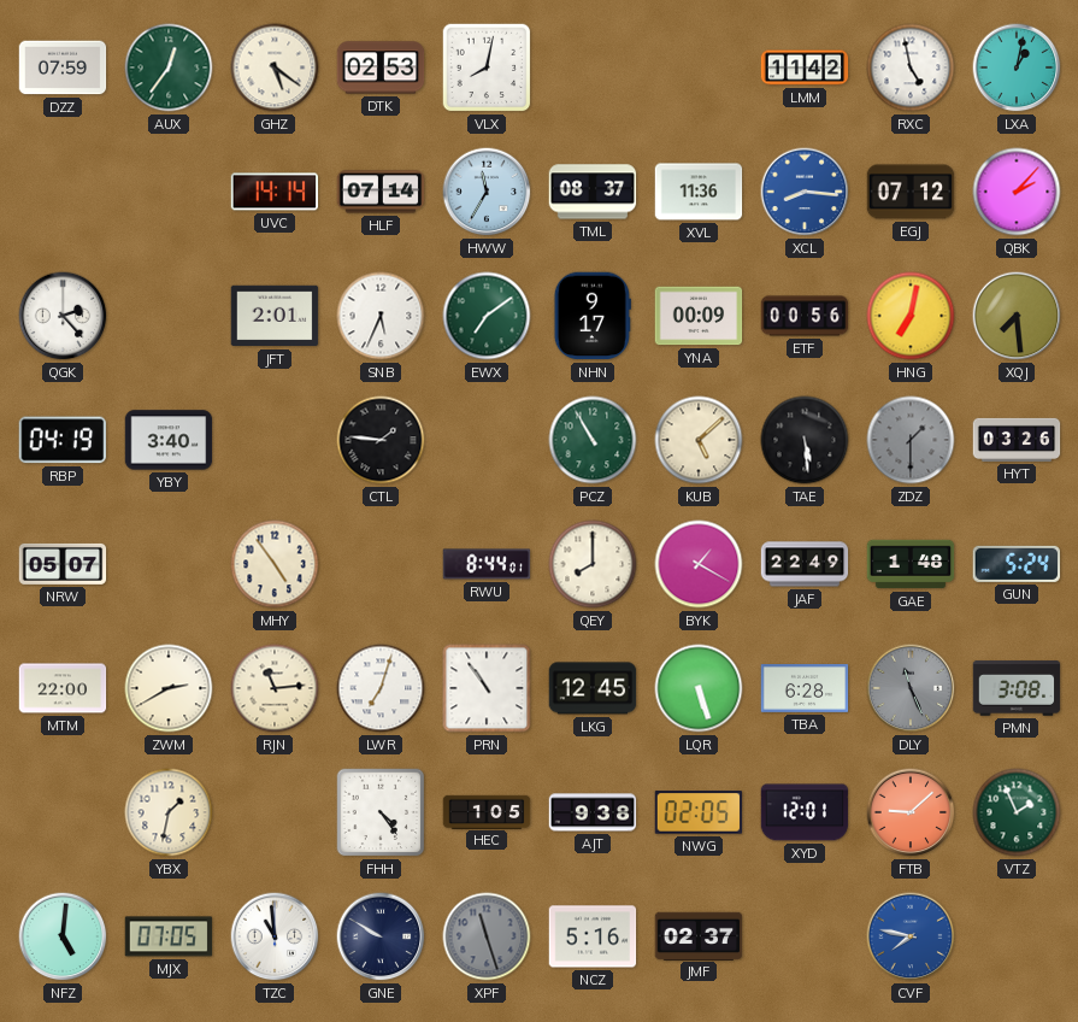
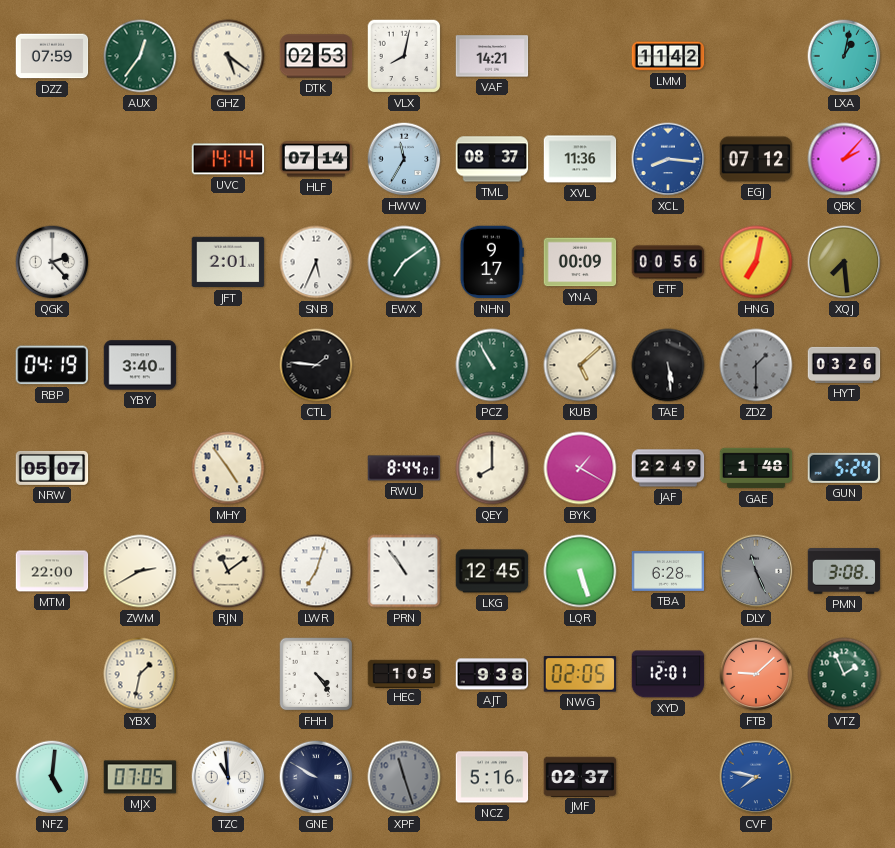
VAF: none -> 14:21 (492, 56)
RXC: 4:58 -> none (911, 67)
RJN: 11:14 -> 11:09 (228, 571)
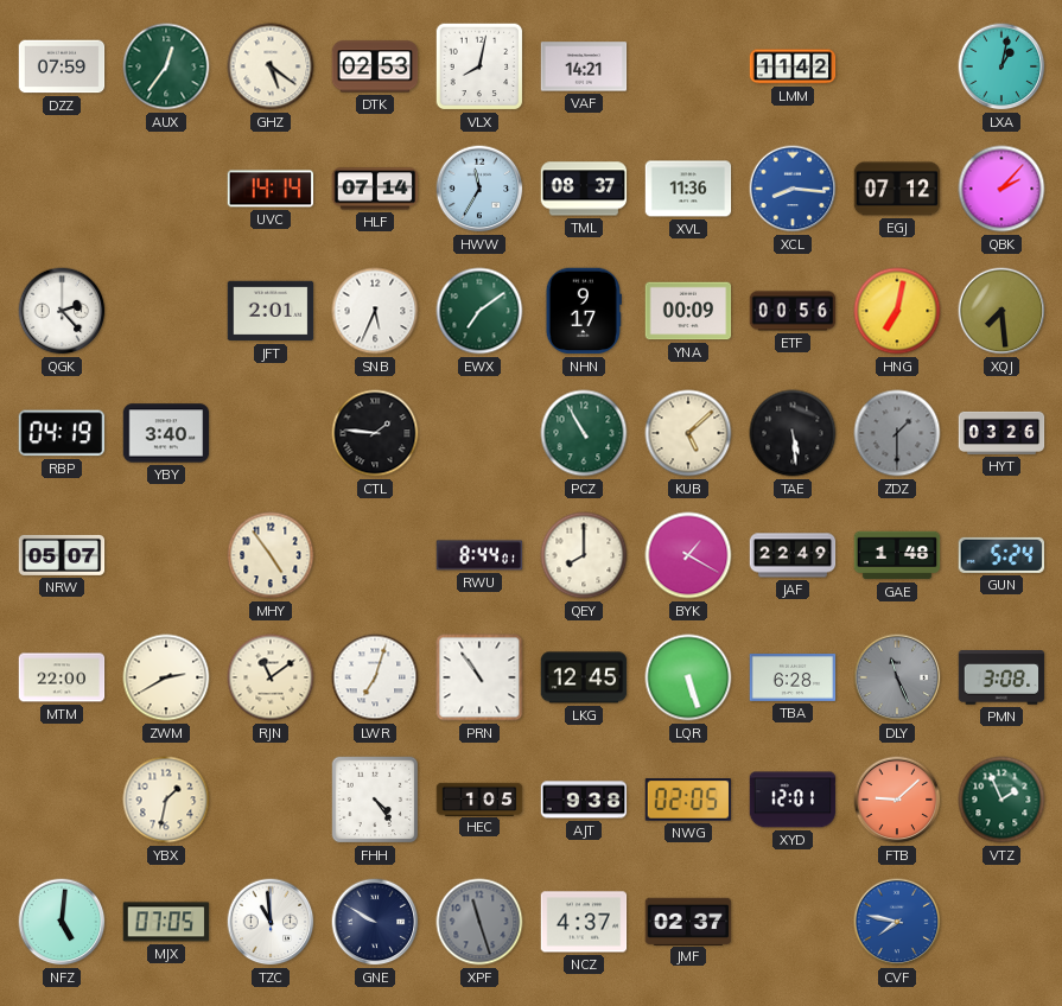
NCZ: 5:16 -> 4:37 (584, 922)
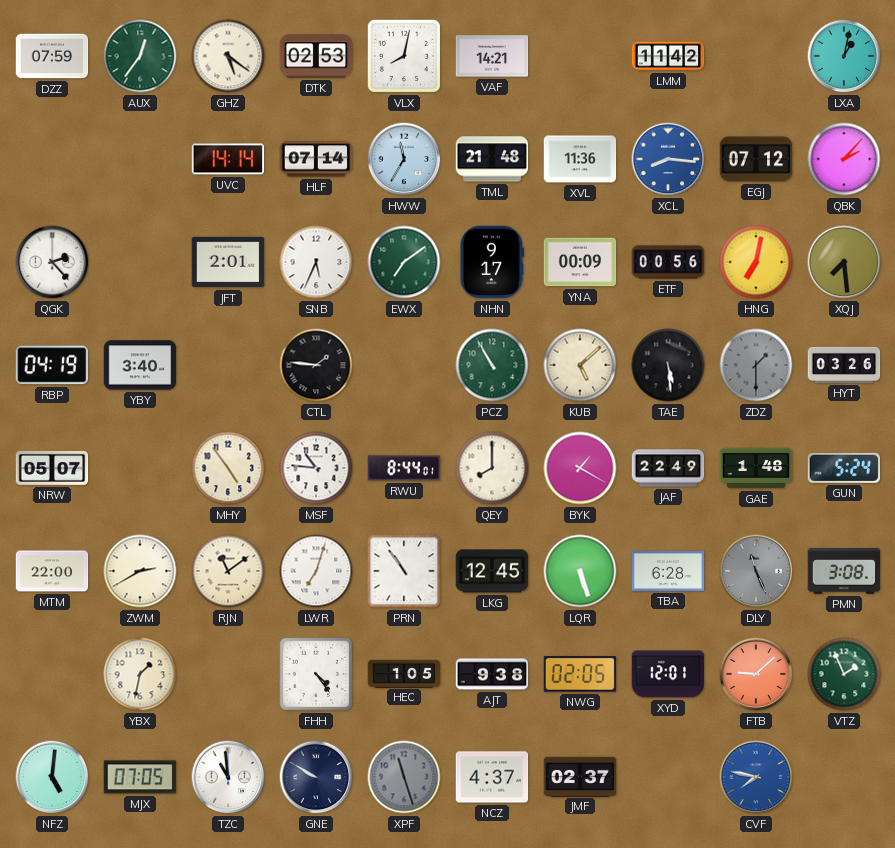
TML: 08:37 -> 21:48 (492, 159)
MSF: none -> 10:46 (316, 468)
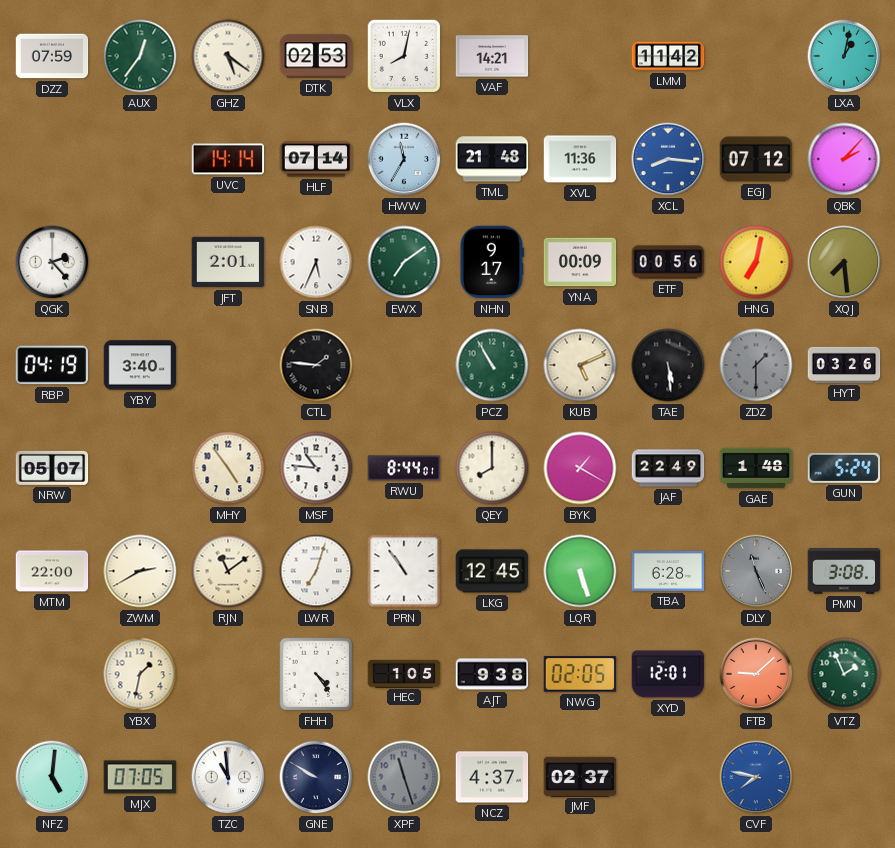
KUB: 5:08 -> 5:11 (580, 365)
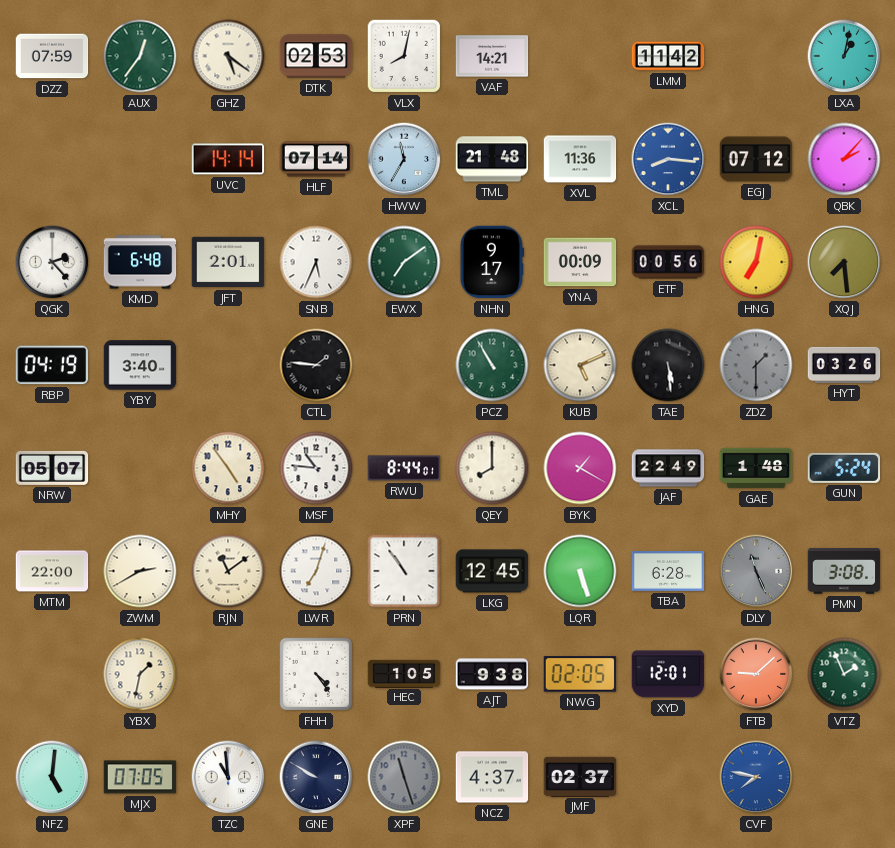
KMD: none -> 6:48 (140, 262)
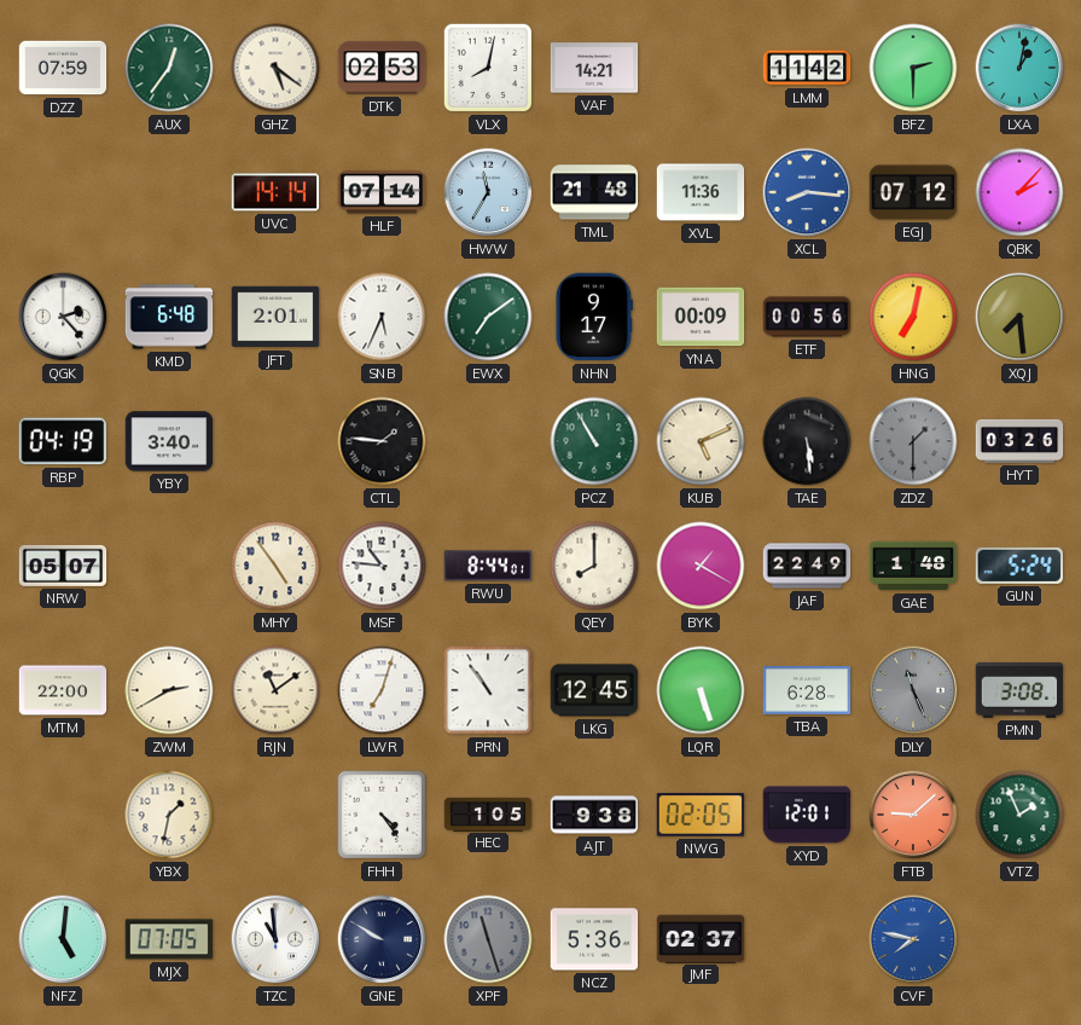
BFZ: none -> 2:30 (913, 68)
NCZ: 4:37 -> 5:36 (594, 939)
